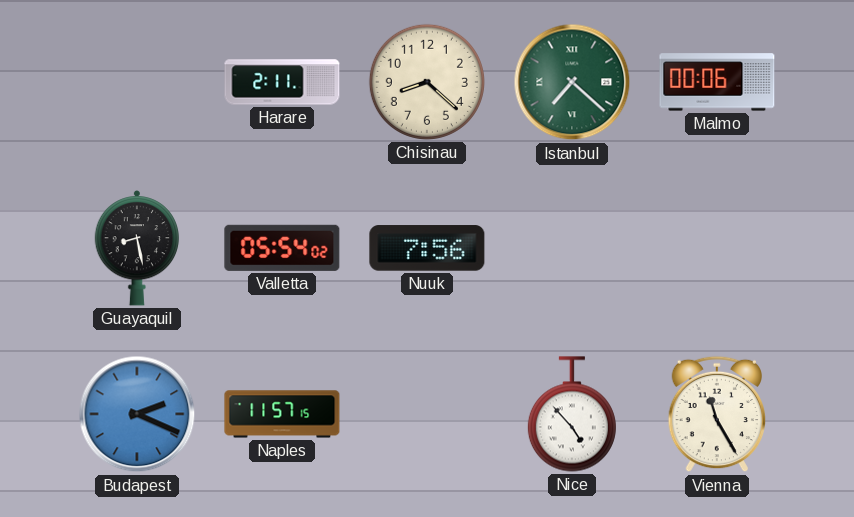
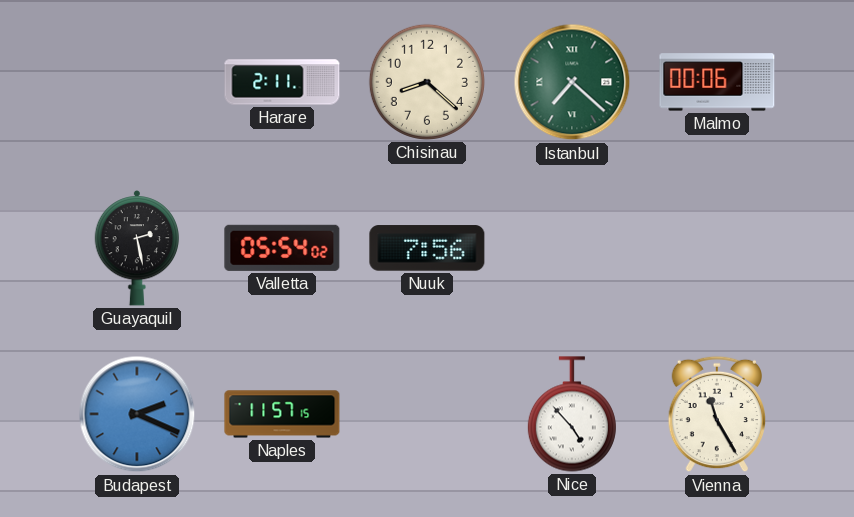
Guayaquil: 8:28 -> 2:28 (137, 248)
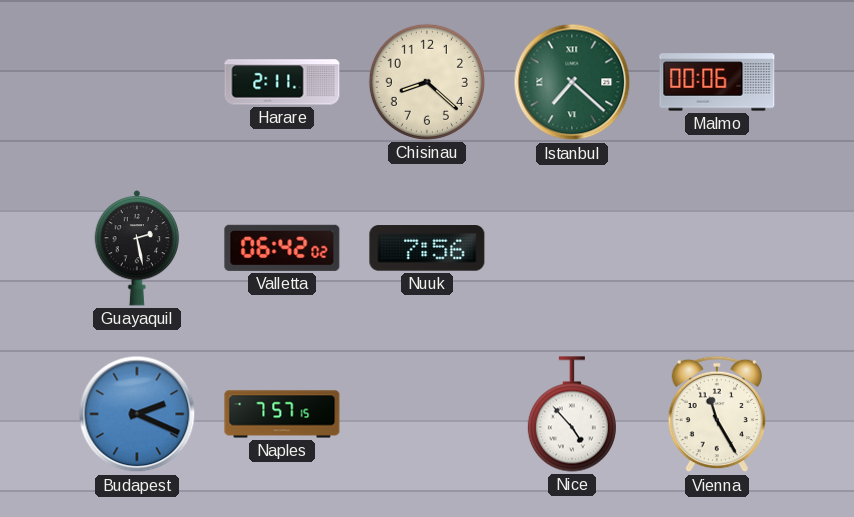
Valletta: 05:54 -> 06:42 (282, 248)
Naples: 11:57 -> 7:57 (282, 414)
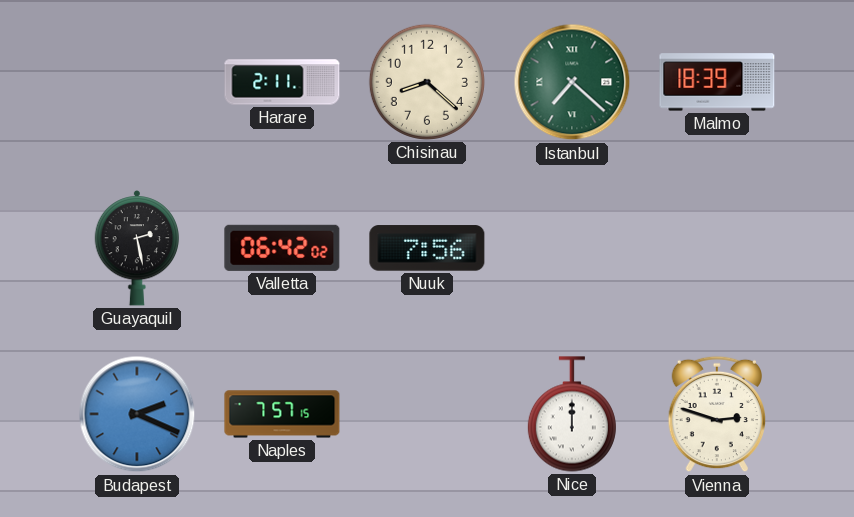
Malmo: 00:06 -> 18:39 (717, 82)
Nice: 4:53 -> 12:00 (572, 414)
Vienna: 11:25 -> 2:48 (717, 414)
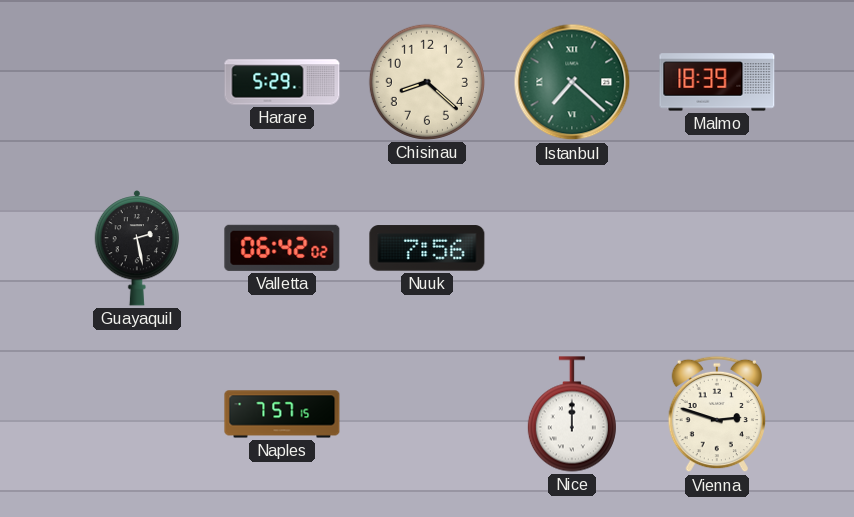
Harare: 2:11 -> 5:29 (282, 82)
Budapest: 2:19 -> none (137, 414)
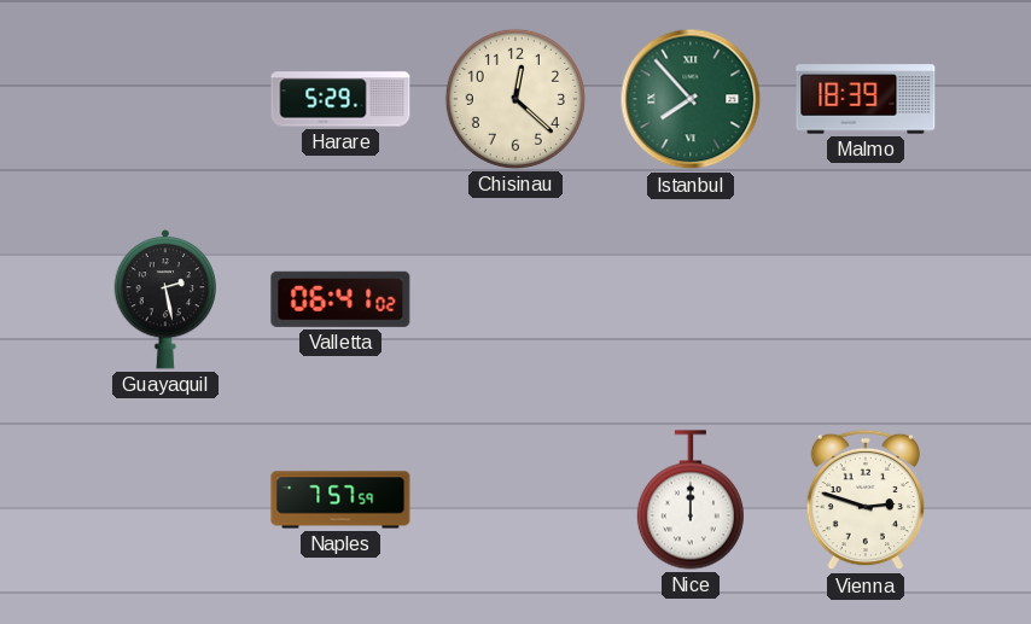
Chisinau: 8:22 -> 12:22 (515, 99)
Istanbul: 7:22 -> 7:53 (691, 99)
Valletta: 06:42 -> 06:41 (340, 299)
Nuuk: 7:56 -> none (427, 248)
Naples: 7:57:15 -> 7:57:59 (340, 500)
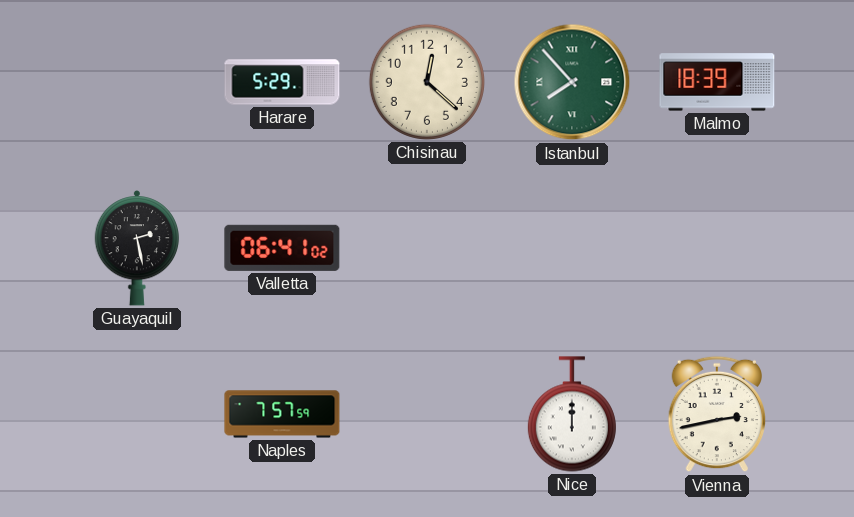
Vienna: 2:48 -> 2:43 (717, 414)
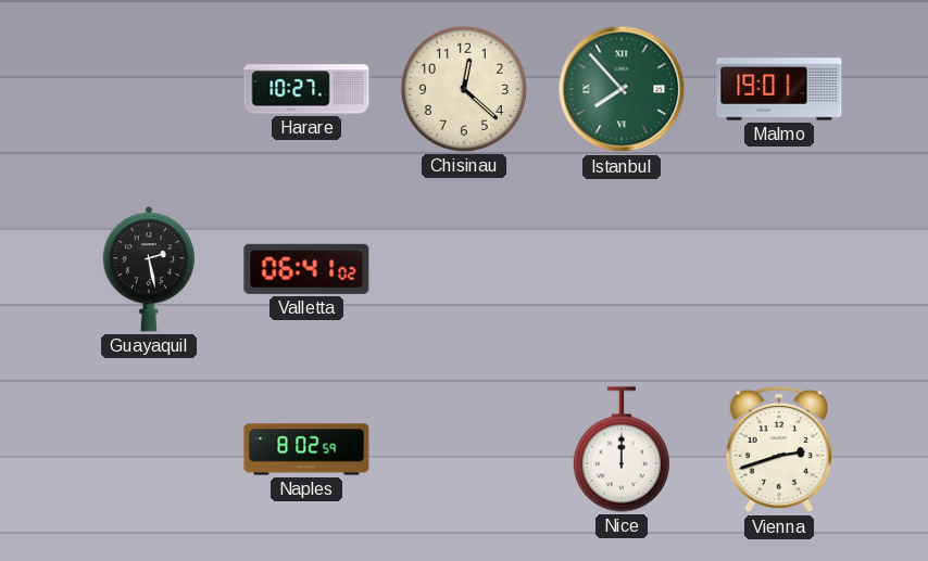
Harare: 5:29 -> 10:27 (306, 89)
Malmo: 18:39 -> 19:01 (779, 89)
Naples: 7:57 -> 8:02 (306, 449)
Vienna: 2:43 -> 2:42 (779, 449)
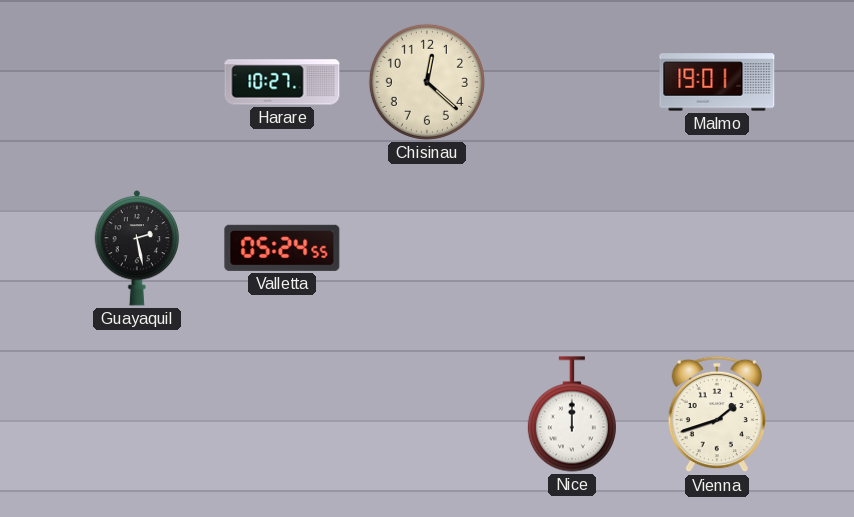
Istanbul: 7:53 -> none (622, 89)
Valletta: 06:41 -> 05:24 (282, 248)
Naples: 8:02 -> none (306, 449)
Vienna: 2:42 -> 1:42 (717, 414)
